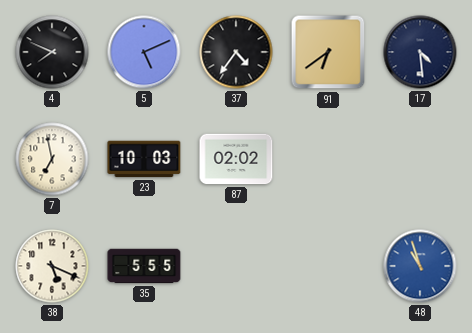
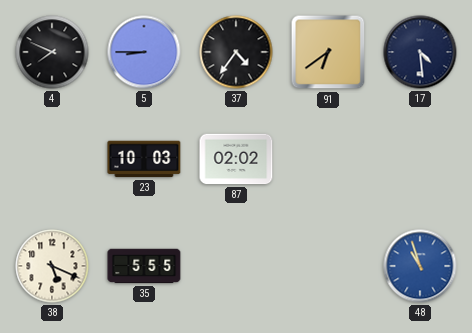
5: 5:11 -> 8:45 (144, 52)
7: 6:58 -> none (52, 159)
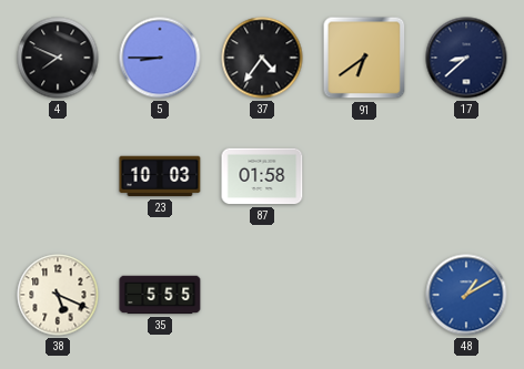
17: 4:29 -> 8:38 (466, 58)
87: 02:02 -> 01:58 (262, 176)
48: 10:57 -> 1:10 (466, 295)
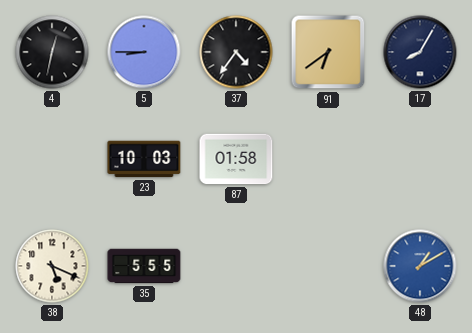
4: 7:49 -> 12:32 (52, 52)
17: 8:38 -> 8:05 (420, 52)
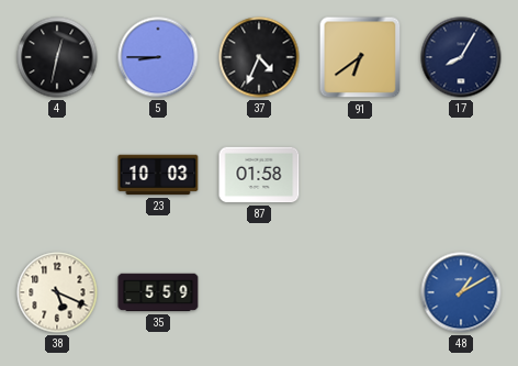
37: 4:36 -> 4:34 (259, 57)
35: 5:55 -> 5:59 (158, 292)
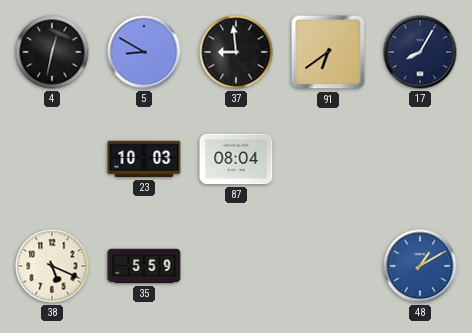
5: 8:45 -> 8:50 (144, 52)
37: 4:34 -> 8:59 (236, 52)
87: 01:58 -> 08:04 (236, 159)
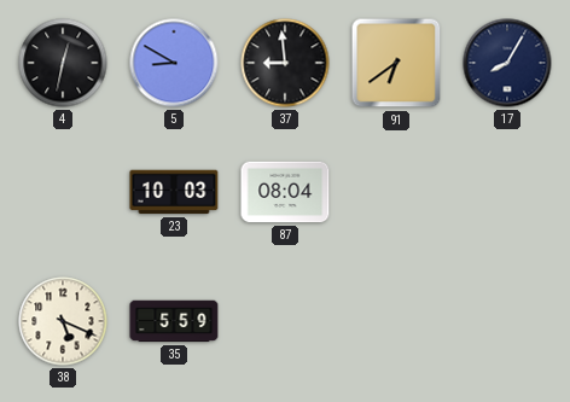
48: 1:10 -> none (420, 266)
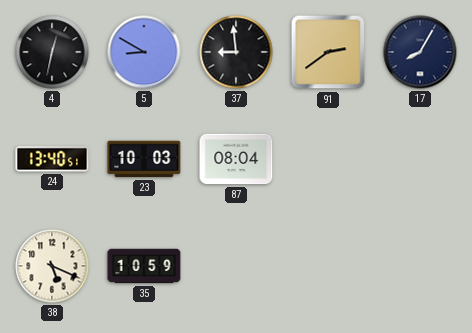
91: 6:39 -> 2:39 (328, 52)
24: none -> 13:40 (52, 159)
35: 5:59 -> 10:59 (144, 266)
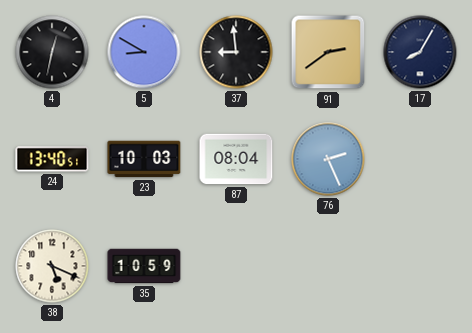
76: none -> 2:26 (328, 159)
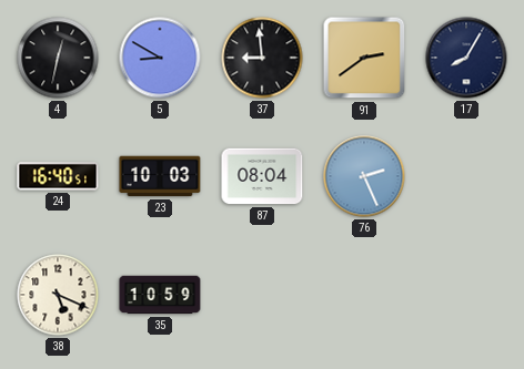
24: 13:40 -> 16:40 (58, 176)
